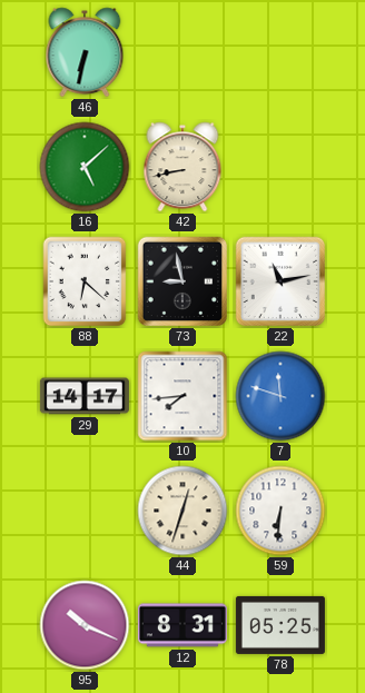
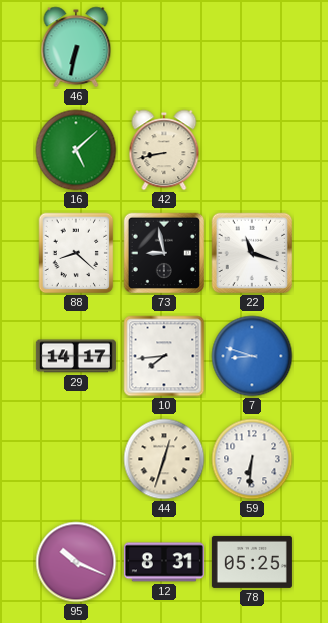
88: 6:22 -> 8:22 (76, 253)
22: 11:13 -> 11:18 (252, 253)
7: 11:48 -> 8:48 (252, 356)
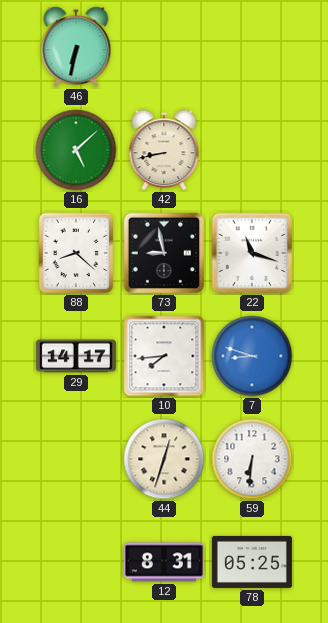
95: 10:19 -> none (76, 562)
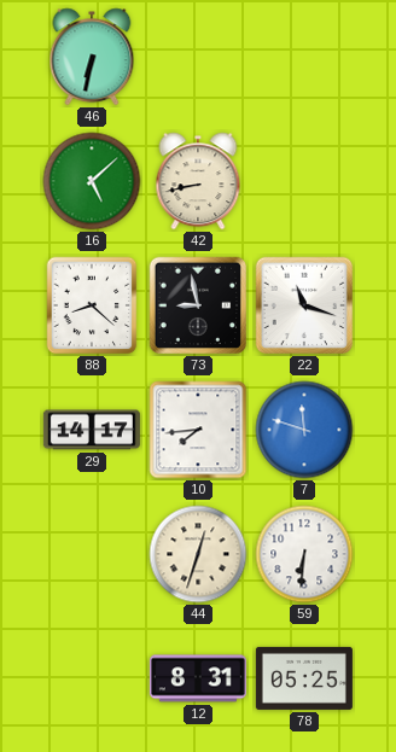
7: 8:48 -> 11:48 (304, 430)
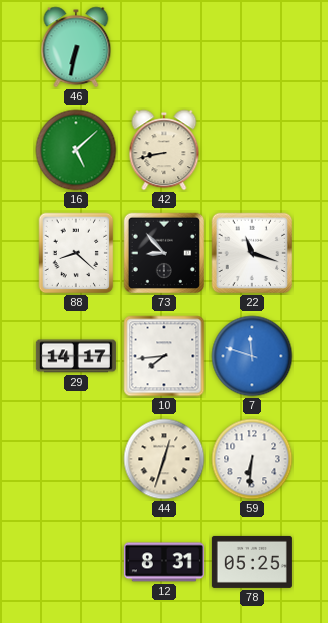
73: 8:58 -> 8:53 (164, 253)
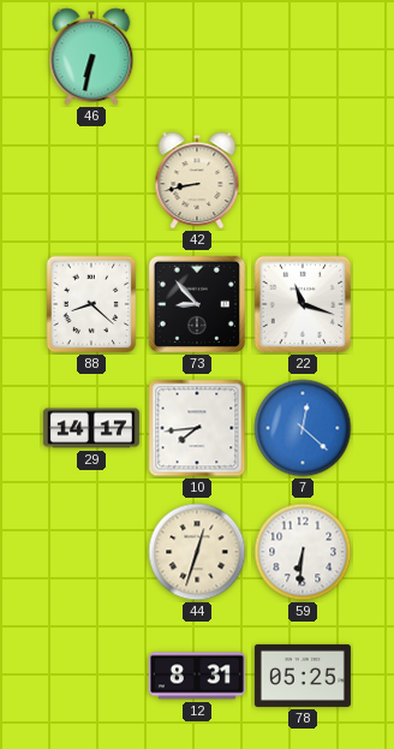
16: 5:08 -> none (76, 150)
7: 11:48 -> 12:22 (303, 428)
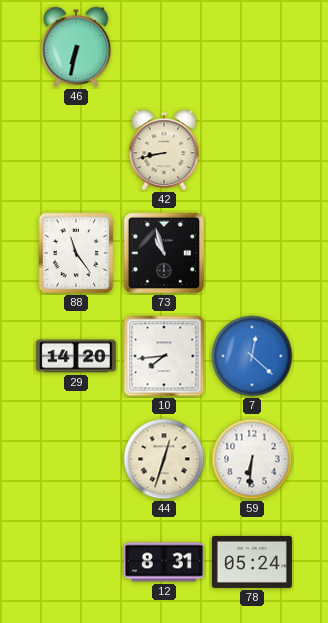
88: 8:22 -> 11:24 (76, 253)
73: 8:53 -> 10:57 (164, 253)
22: 11:18 -> none (303, 304)
29: 14:17 -> 14:20 (76, 356)
78: 05:25 -> 05:24 (252, 562)
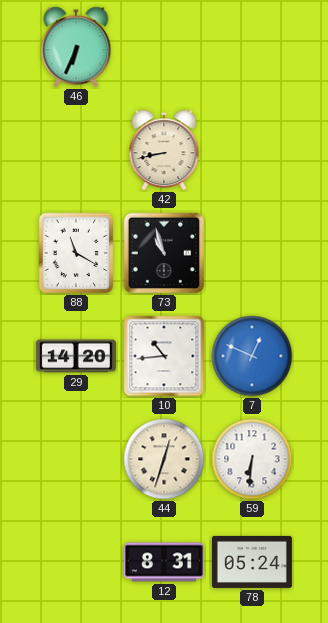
46: 6:32 -> 6:34 (76, 47)
88: 11:24 -> 11:20 (76, 253)
10: 7:44 -> 10:44 (164, 356)
7: 12:22 -> 12:49 (252, 356)
